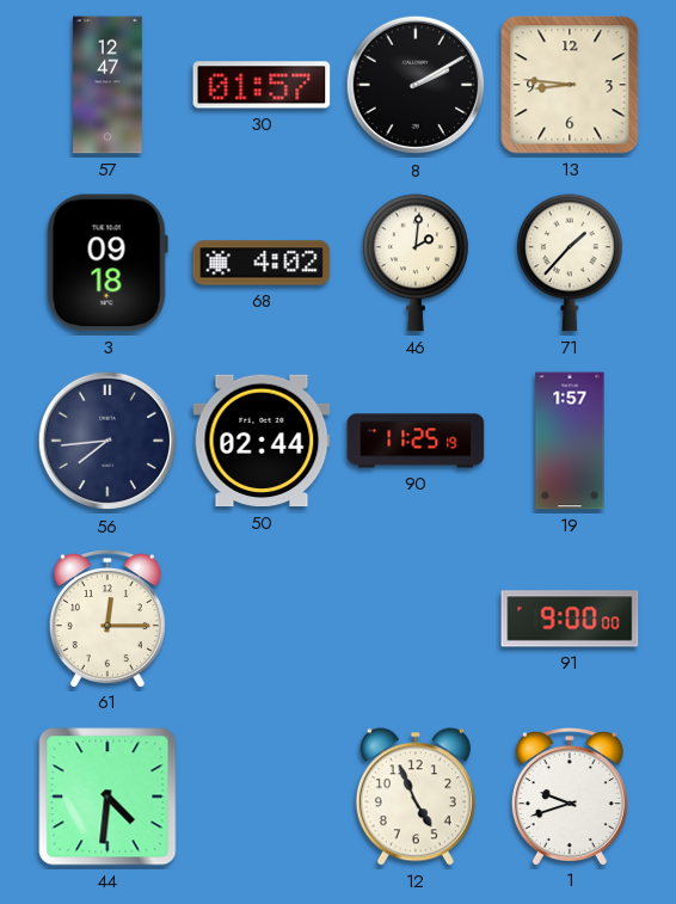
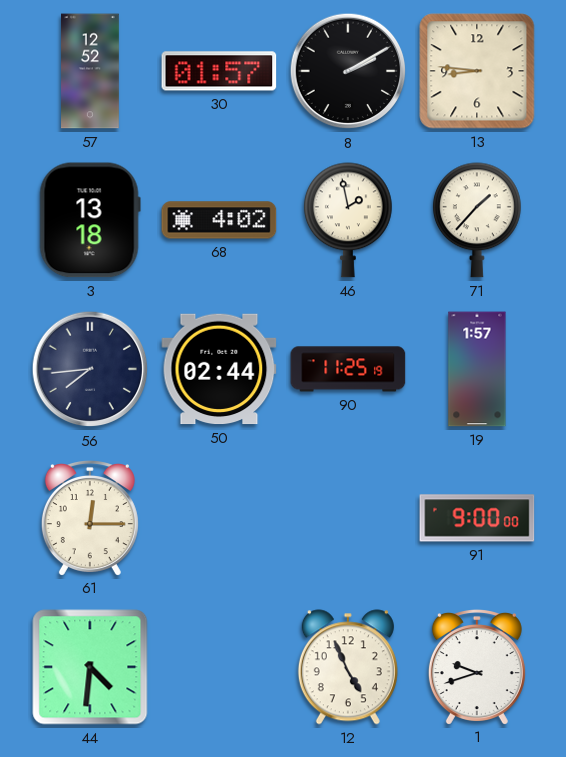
57: 12:47 -> 12:52 (91, 71)
3: 09:18 -> 13:18 (90, 220)
46: 2:01 -> 1:58 (348, 220)
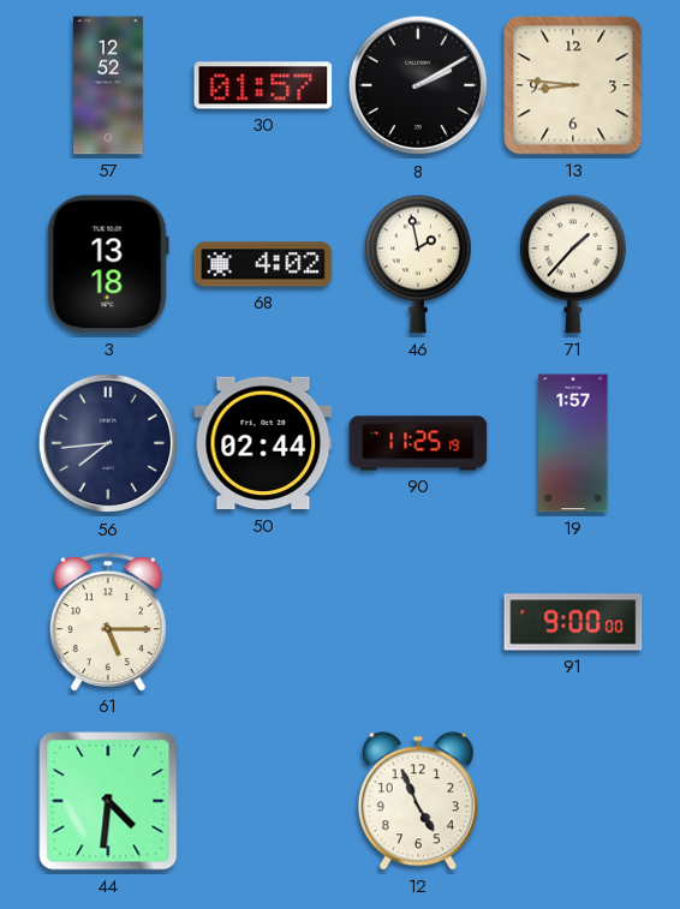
61: 12:15 -> 5:15 (108, 622)
1: 9:42 -> none (477, 667)
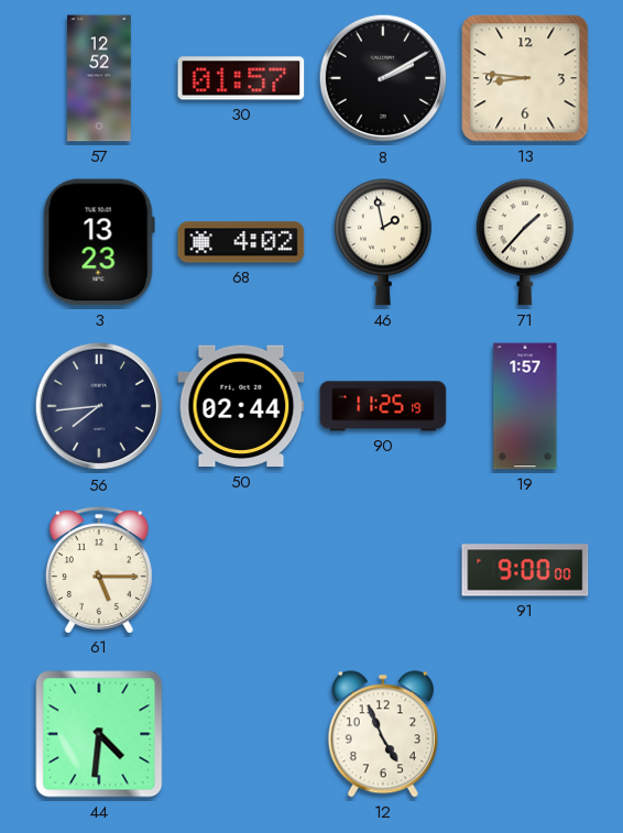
3: 13:18 -> 13:23 (99, 242)
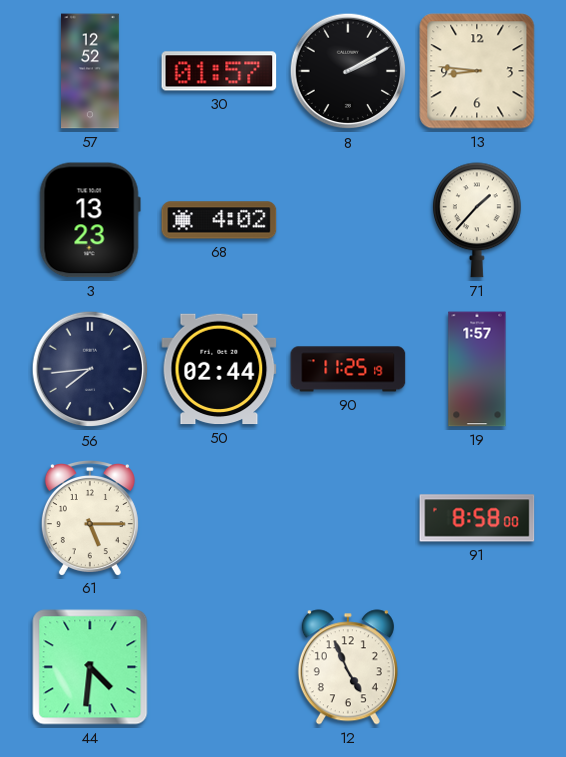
46: 1:58 -> none (383, 242)
91: 9:00 -> 8:58 (477, 518)
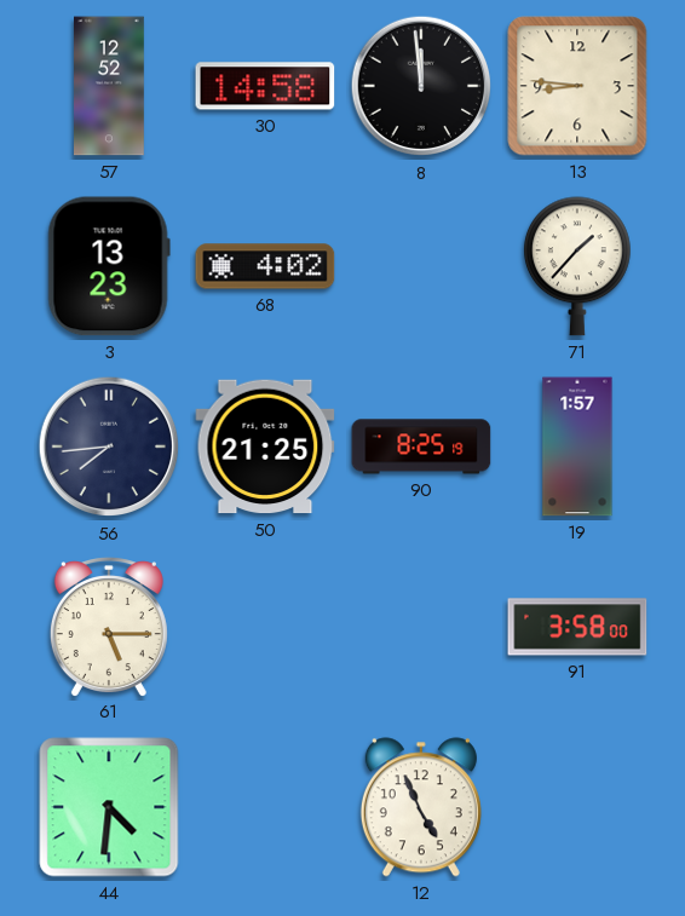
30: 01:57 -> 14:58 (265, 86)
8: 2:10 -> 11:59 (421, 86)
50: 02:44 -> 21:25 (265, 447)
90: 11:25 -> 8:25 (421, 447)
91: 8:58 -> 3:58 (577, 627)
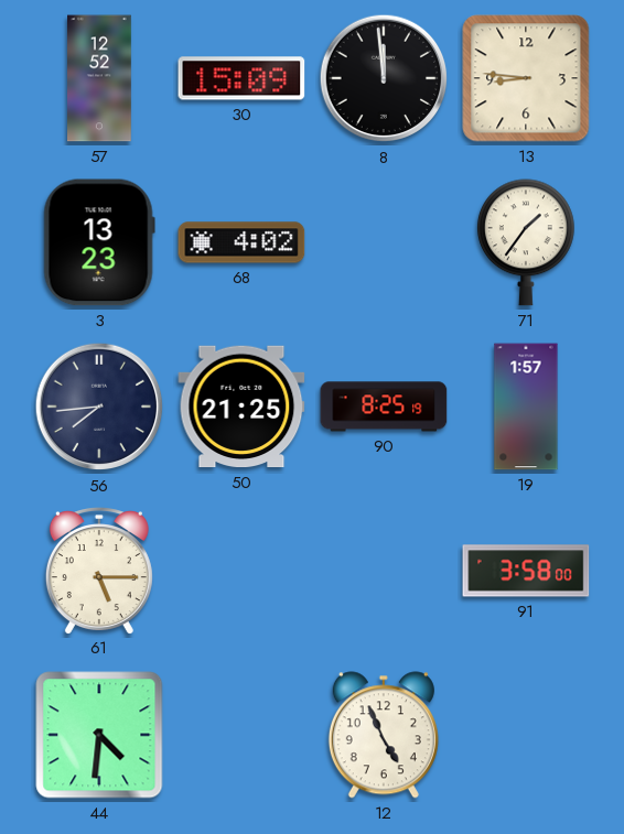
30: 14:58 -> 15:09 (241, 78)
71: 1:37 -> 1:36 (526, 242)
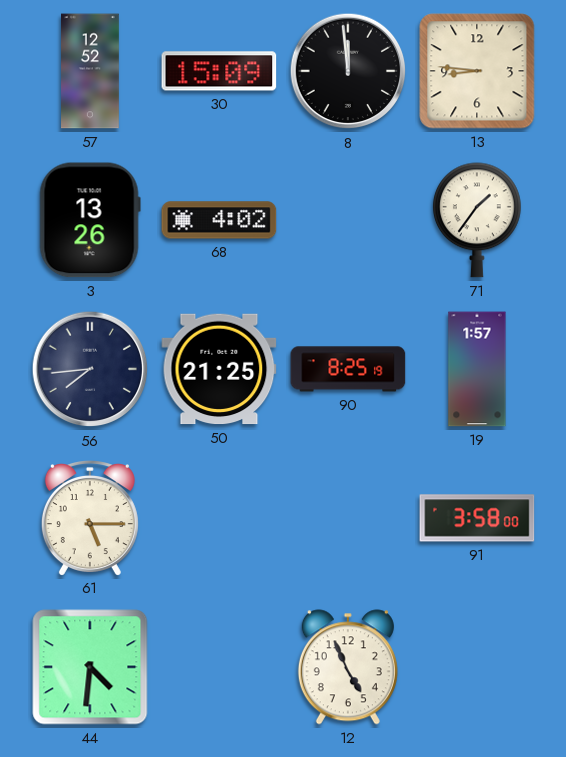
3: 13:23 -> 13:26 (90, 220)
